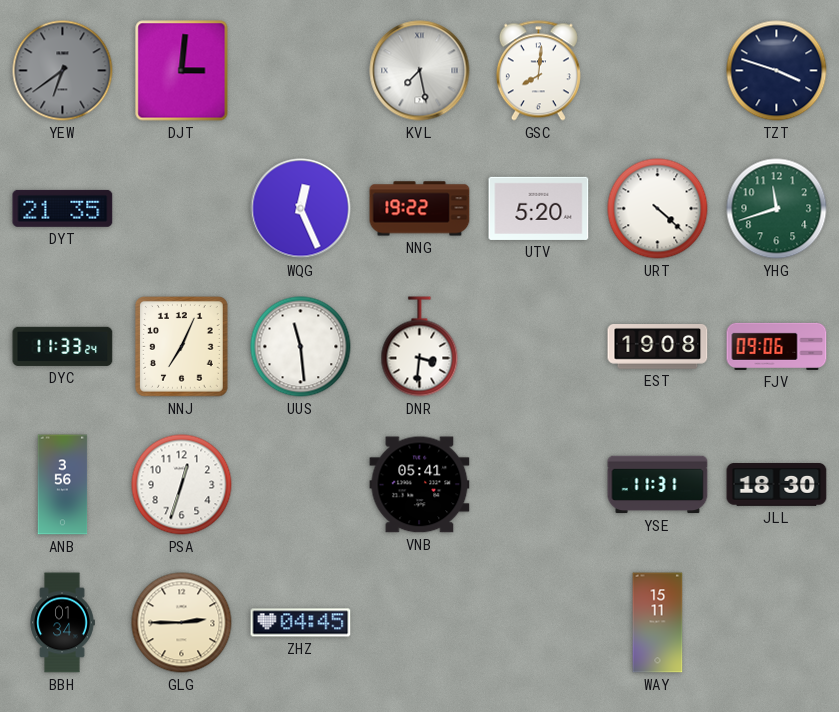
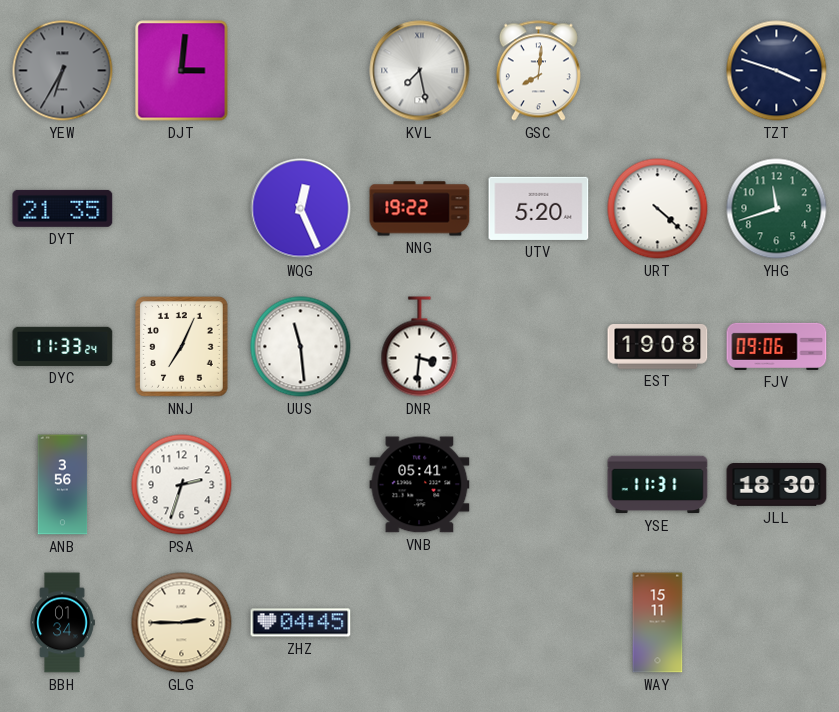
YEW: 6:39 -> 6:35 (63, 71)
PSA: 12:33 -> 2:33 (182, 485)
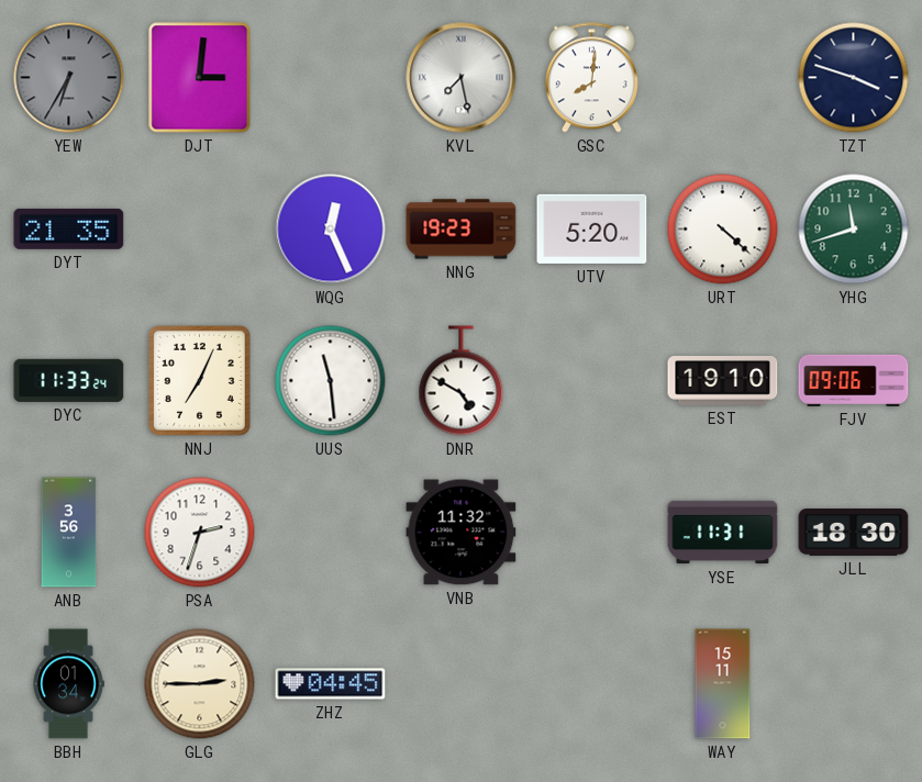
NNG: 19:22 -> 19:23 (462, 230)
DNR: 3:31 -> 4:50 (462, 381)
EST: 19:08 -> 19:10 (723, 381)
VNB: 05:41 -> 11:32 (462, 533)
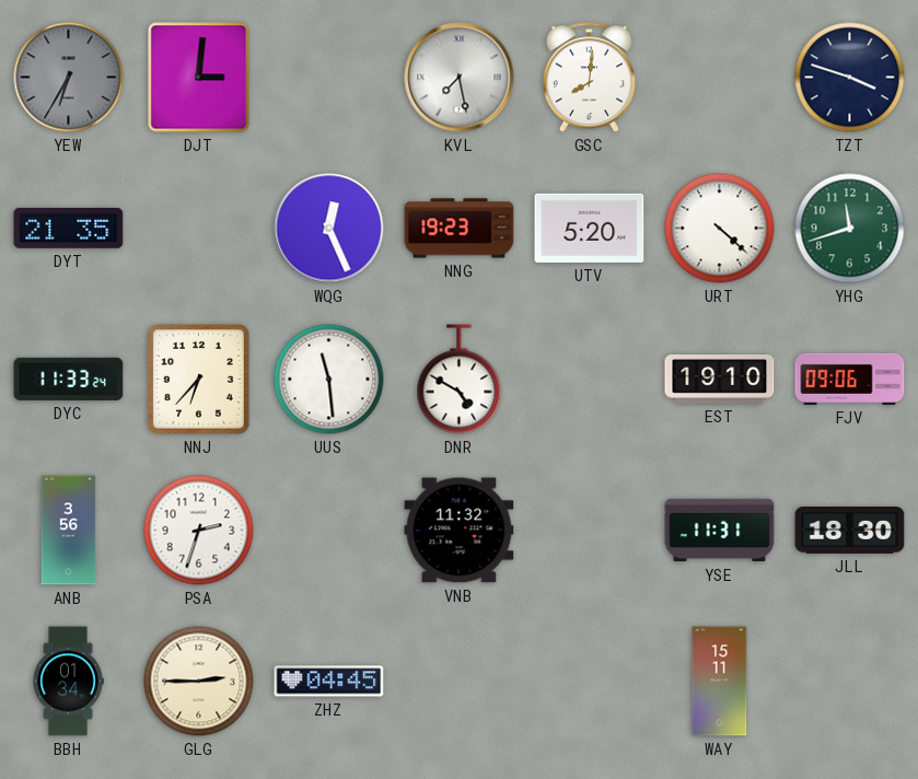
NNJ: 7:04 -> 6:37 (199, 380)
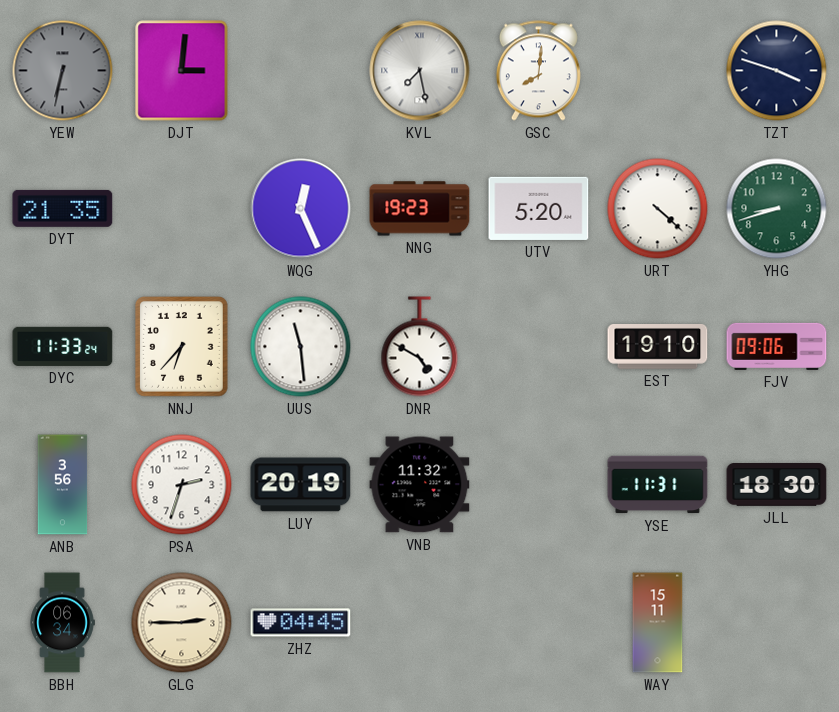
YEW: 6:35 -> 6:32 (63, 71)
YHG: 11:42 -> 8:42 (777, 209)
LUY: none -> 20:19 (301, 485)
BBH: 01:34 -> 06:34 (62, 623)
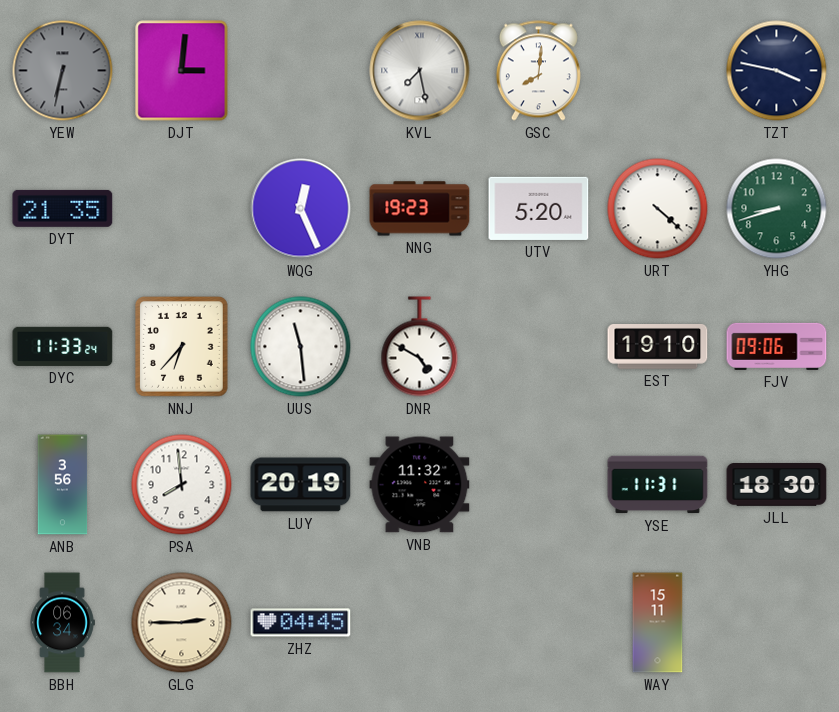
TZT: 3:48 -> 3:47 (777, 71)
PSA: 2:33 -> 7:59 (182, 485)
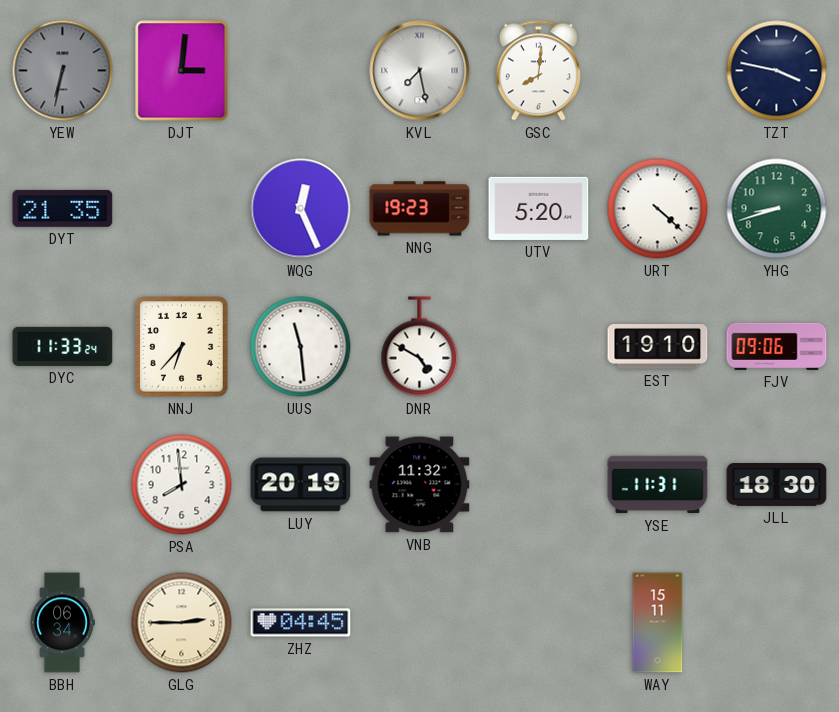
ANB: 3:56 -> none (63, 485)
